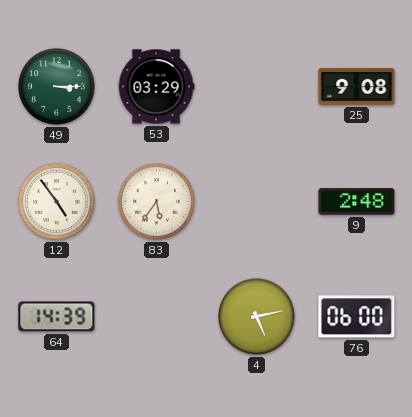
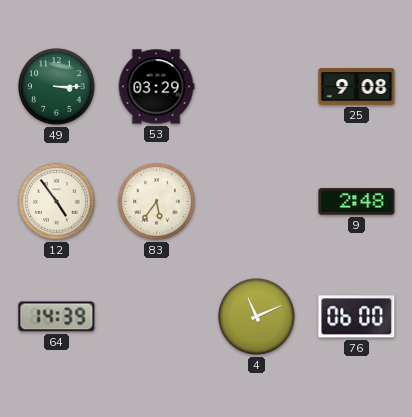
4: 5:13 -> 11:11 (257, 317)
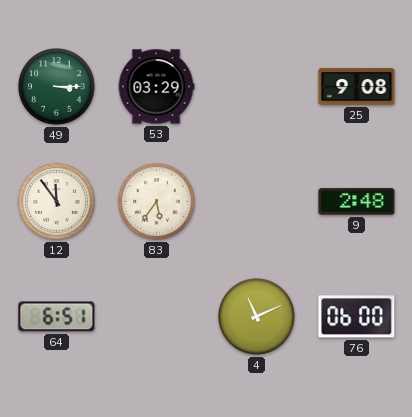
12: 4:54 -> 11:54 (57, 202)
64: 14:39 -> 6:51 (57, 317)
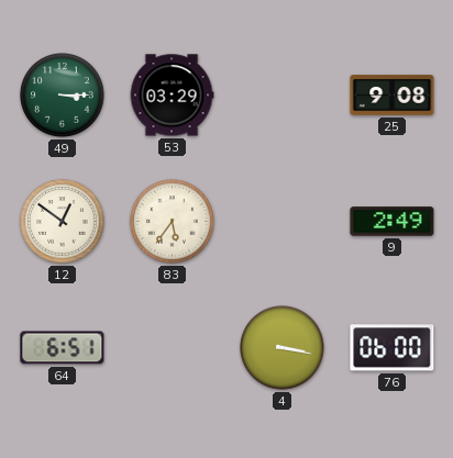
12: 11:54 -> 12:51 (63, 222)
9: 2:48 -> 2:49 (393, 222)
4: 11:11 -> 3:17 (283, 348)
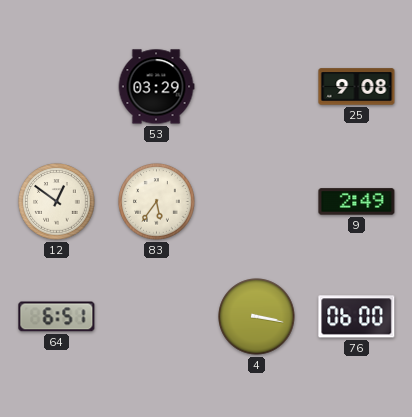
49: 3:15 -> none (63, 96)
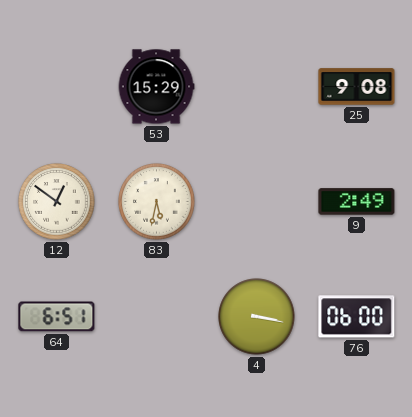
53: 03:29 -> 15:29 (156, 87)
83: 5:36 -> 5:32 (157, 202)
